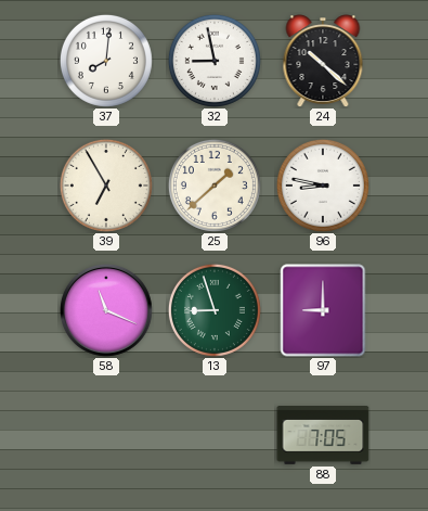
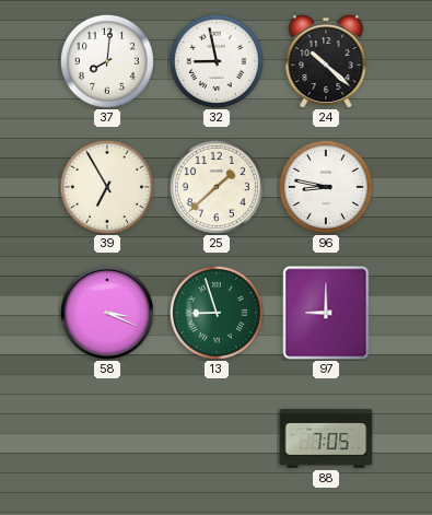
58: 11:19 -> 3:19 (107, 313)
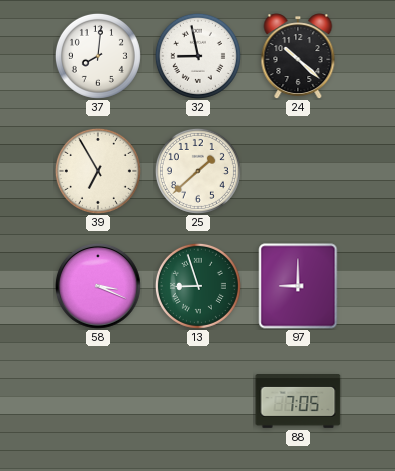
96: 8:47 -> none (326, 187)
